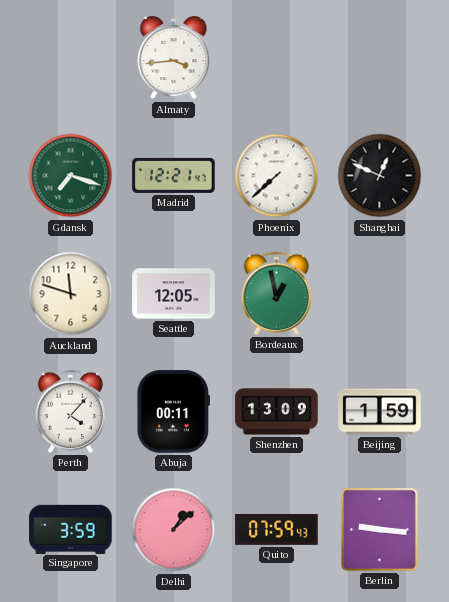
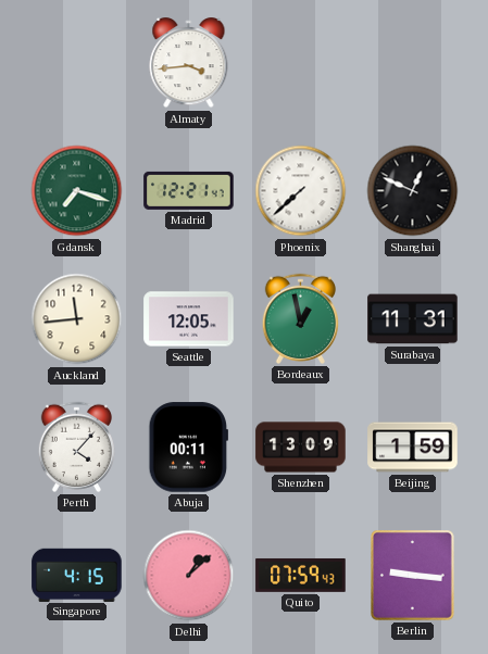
Auckland: 11:48 -> 11:44 (77, 319)
Surabaya: none -> 11:31 (413, 319)
Singapore: 3:59 -> 4:15 (77, 575)
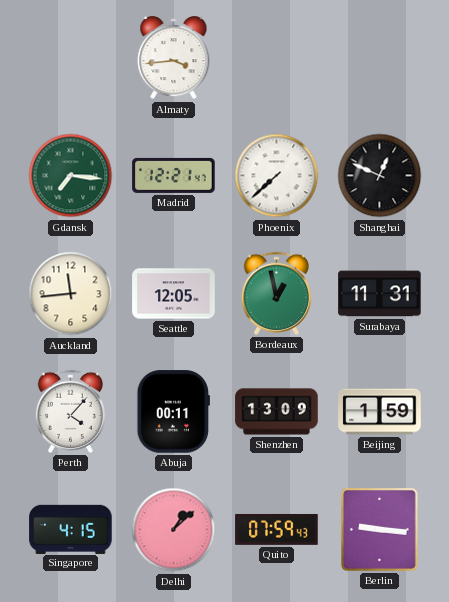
Gdansk: 7:18 -> 7:16 (71, 176)
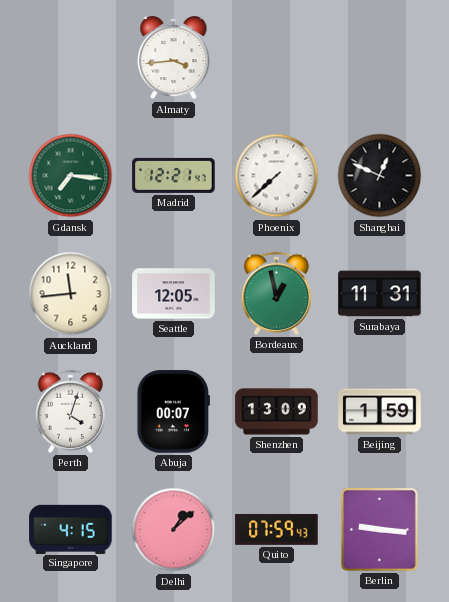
Perth: 4:07 -> 4:03 (70, 411)
Abuja: 00:11 -> 00:07 (173, 412)
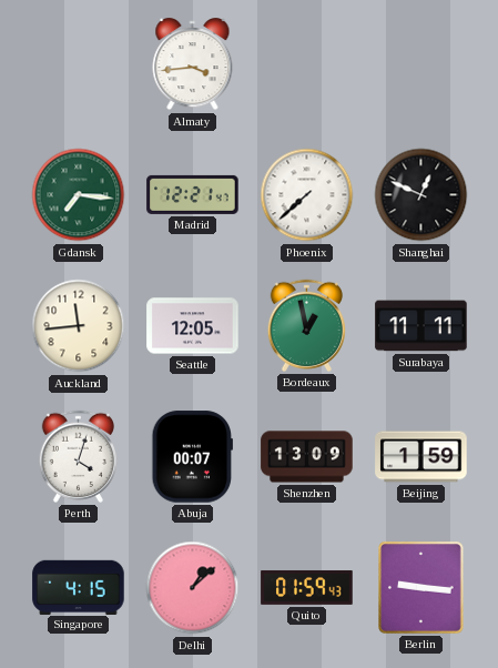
Surabaya: 11:31 -> 11:11 (421, 326)
Quito: 07:59 -> 01:59 (307, 588)
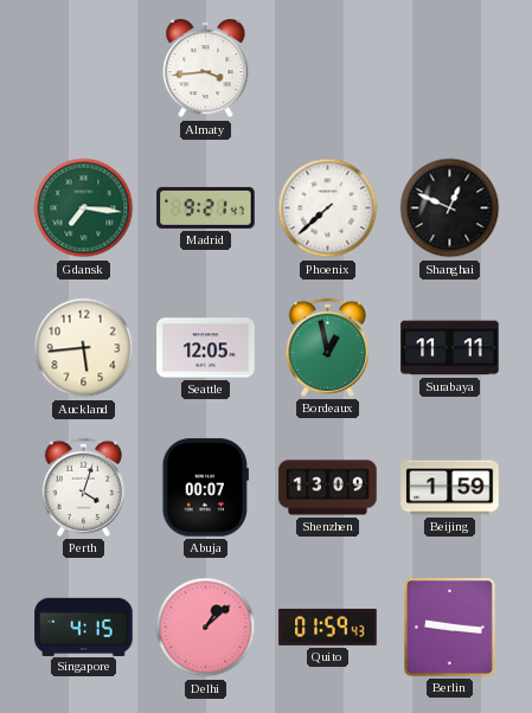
Madrid: 12:21 -> 9:21 (206, 207)
Auckland: 11:44 -> 5:44 (84, 348)
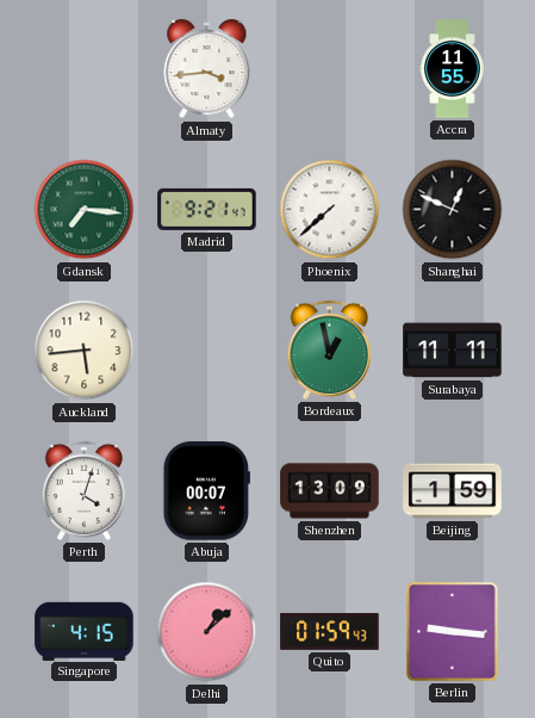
Accra: none -> 11:55 (453, 69)
Seattle: 12:05 -> none (206, 348)
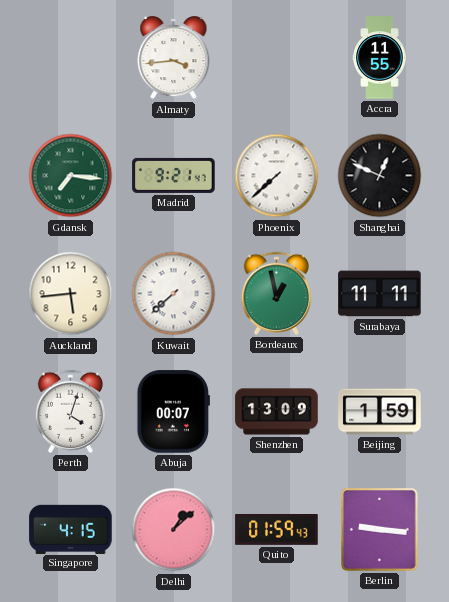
Kuwait: none -> 7:38 (174, 294)
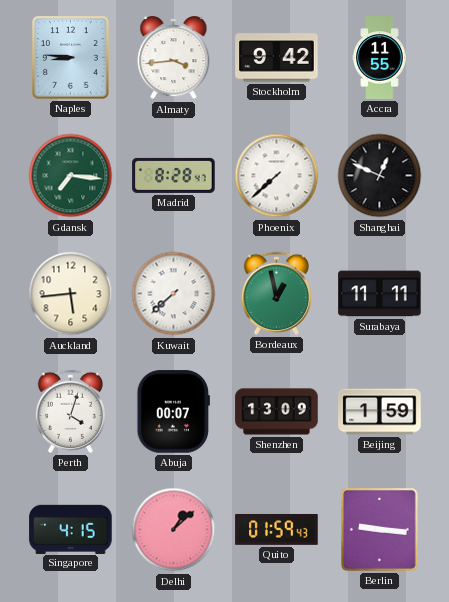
Naples: none -> 8:46 (71, 58)
Stockholm: none -> 9:42 (277, 58)
Madrid: 9:21 -> 8:28 (174, 175)
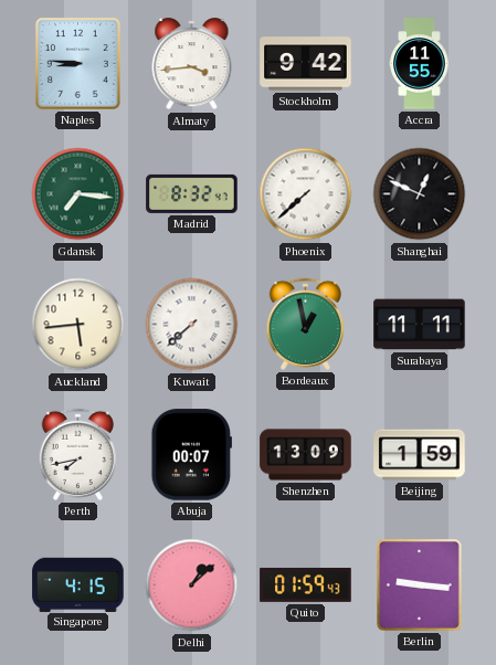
Madrid: 8:28 -> 8:32 (192, 193)
Perth: 4:03 -> 7:43 (77, 454)
